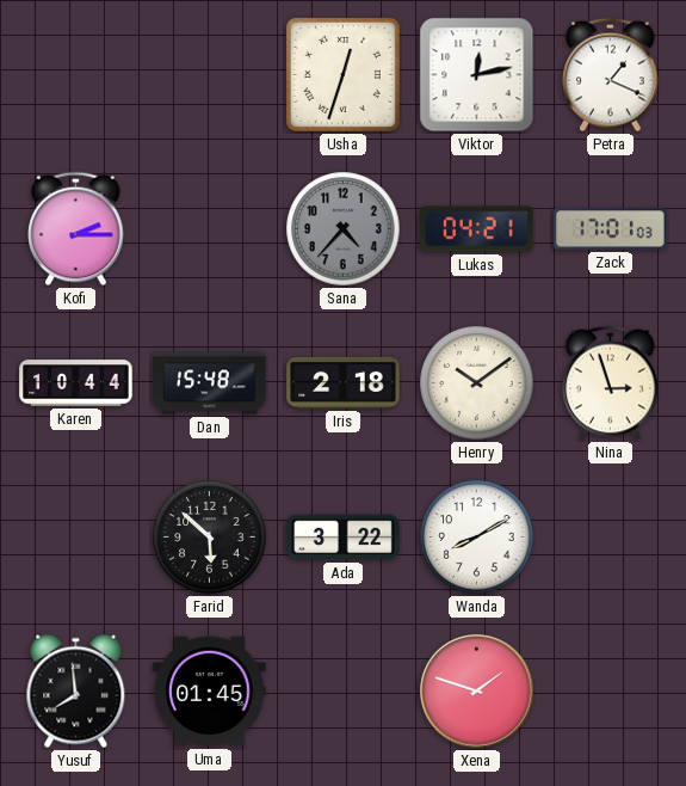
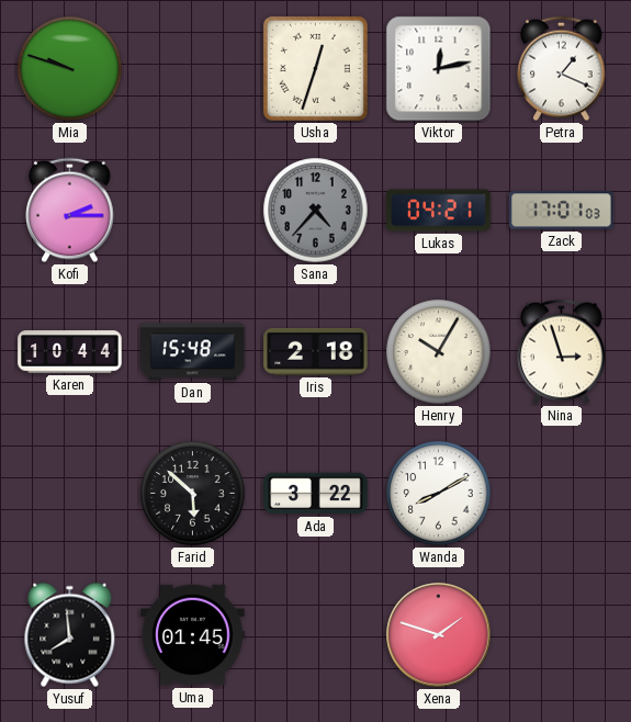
Mia: none -> 9:48 (70, 69)
Henry: 10:09 -> 10:05 (439, 352)
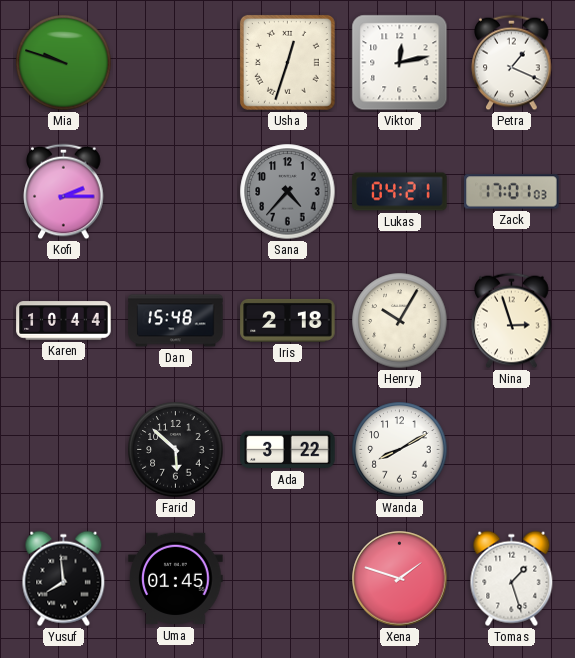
Tomas: none -> 1:27 (512, 579)
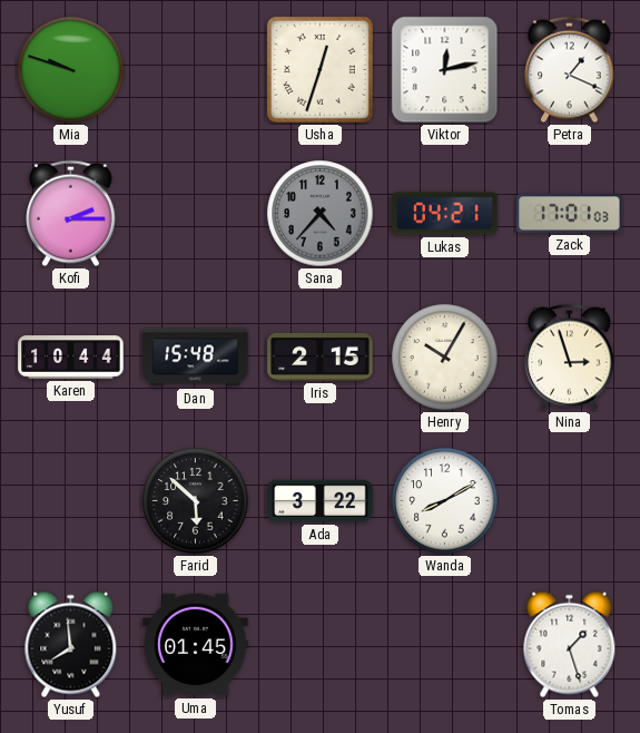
Iris: 2:18 -> 2:15 (321, 356)
Xena: 1:48 -> none (400, 579)
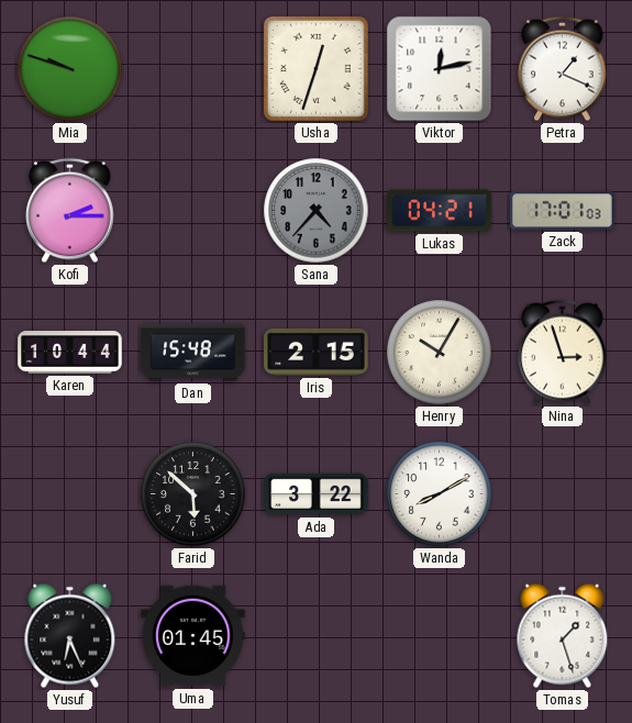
Yusuf: 7:59 -> 6:26 (70, 636)
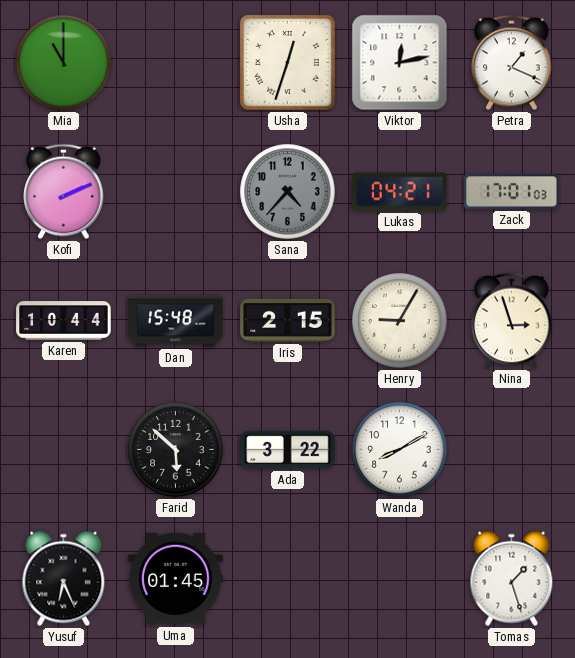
Mia: 9:48 -> 11:00 (64, 63)
Kofi: 2:15 -> 2:11 (64, 192)
Henry: 10:05 -> 9:05 (400, 321)
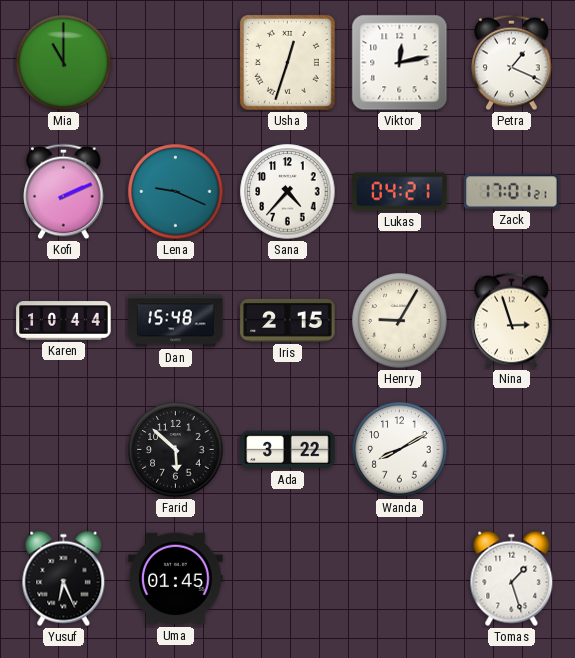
Lena: none -> 9:19 (176, 192)
Sana dial: grey -> white (288, 192)
Zack: 17:01:03 -> 17:01:21 (512, 192)
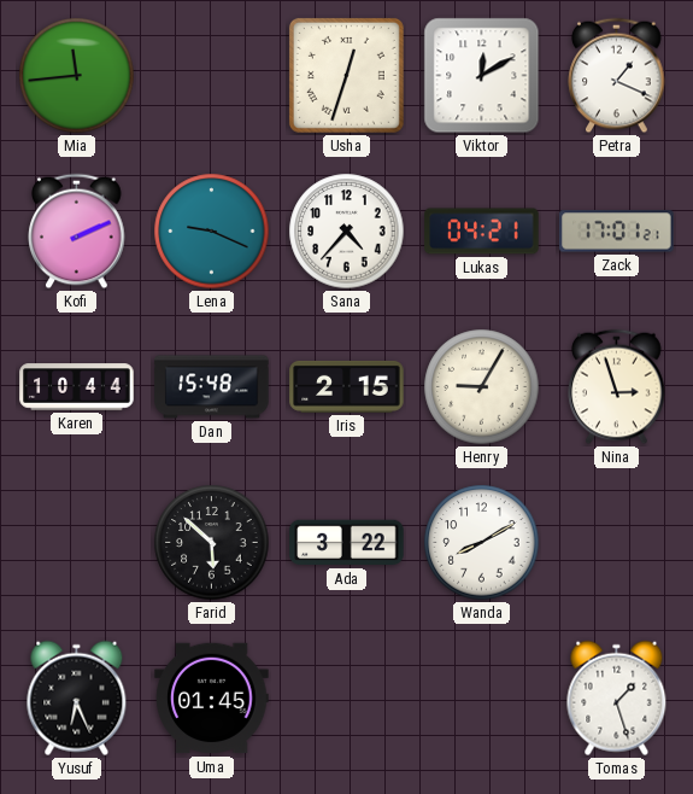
Mia: 11:00 -> 11:44 (77, 76)
Viktor: 12:13 -> 12:10 (482, 76)
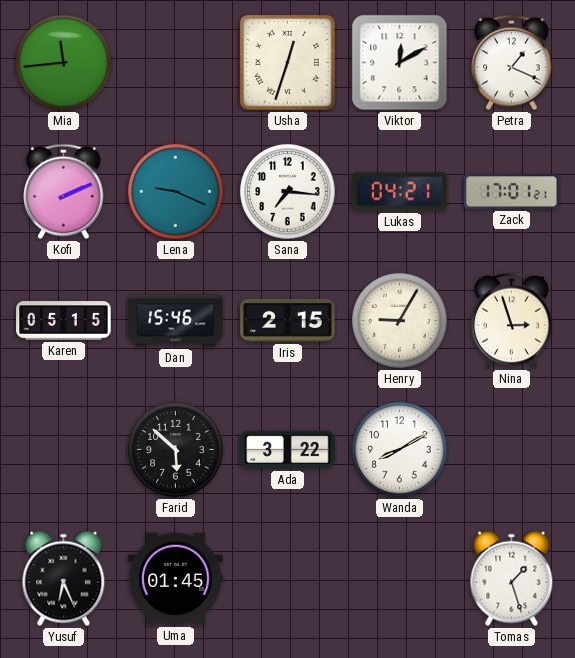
Sana: 4:37 -> 7:16 (288, 192)
Karen: 10:44 -> 05:15 (64, 321)
Dan: 15:48 -> 15:46 (176, 321)
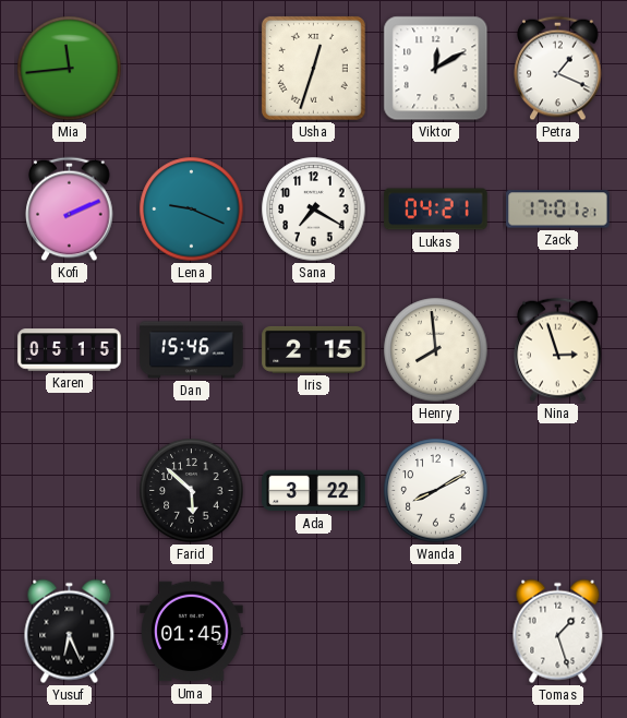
Sana: 7:16 -> 7:20 (314, 210)
Henry: 9:05 -> 7:59 (436, 350)
